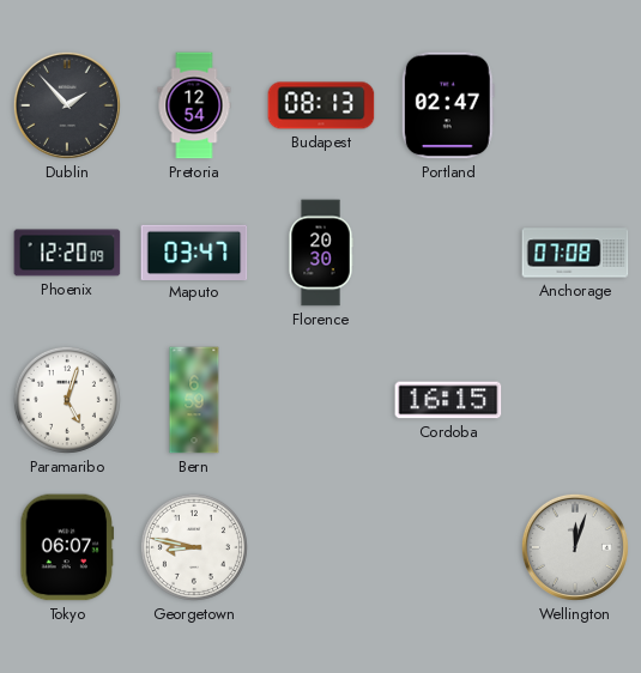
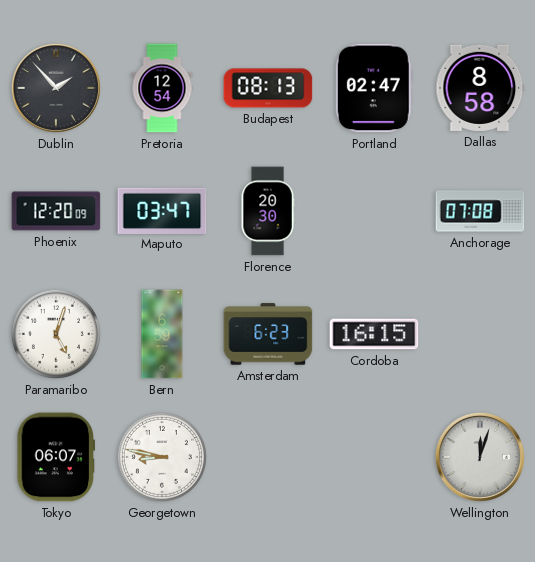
Dallas: none -> 8:58 (480, 88)
Amsterdam: none -> 6:23 (268, 334)
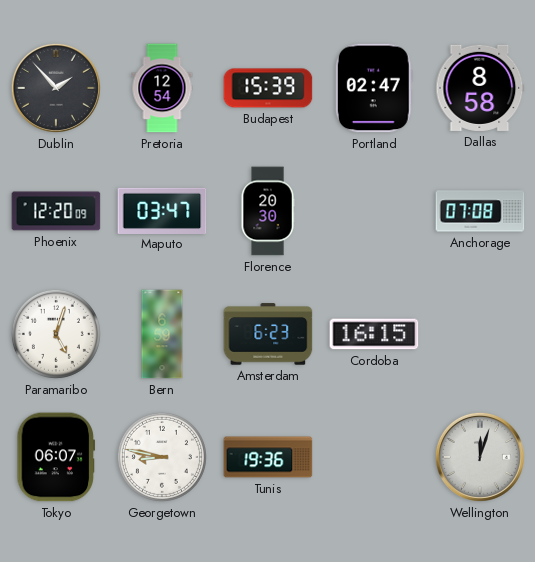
Budapest: 08:13 -> 15:39 (268, 88)
Tunis: none -> 19:36 (268, 457)
